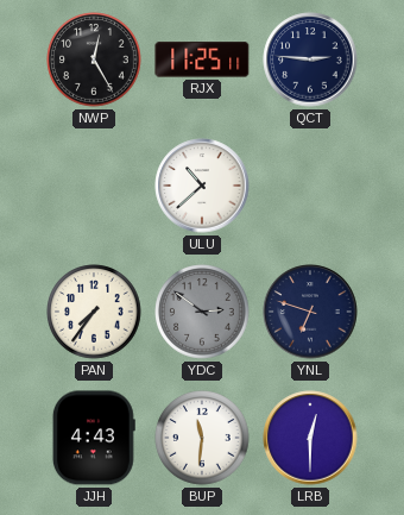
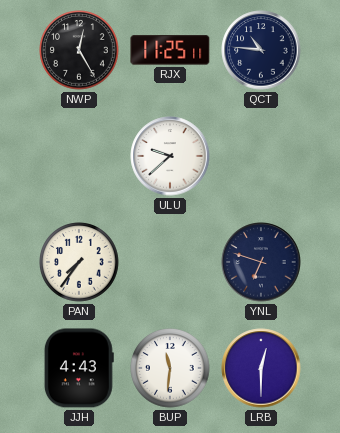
QCT: 2:46 -> 10:46 (261, 50)
ULU: 10:38 -> 9:38 (170, 156)
YDC: 2:51 -> none (202, 312)
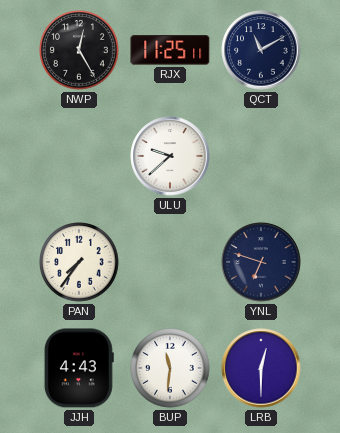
QCT: 10:46 -> 11:10 (261, 50)
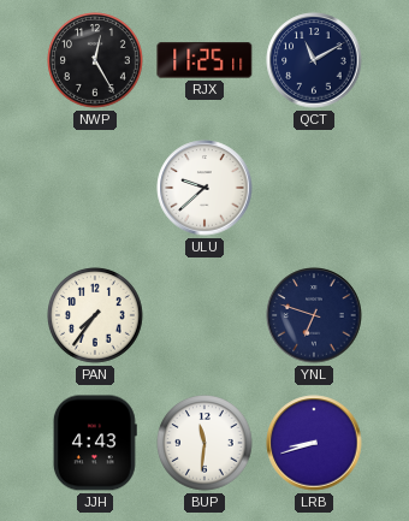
LRB: 12:30 -> 8:42 (314, 443)
